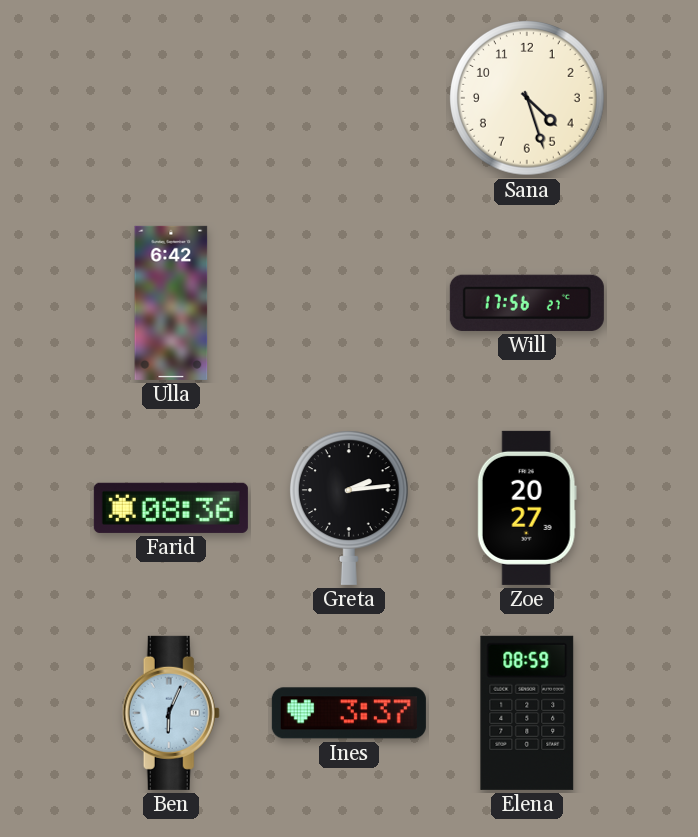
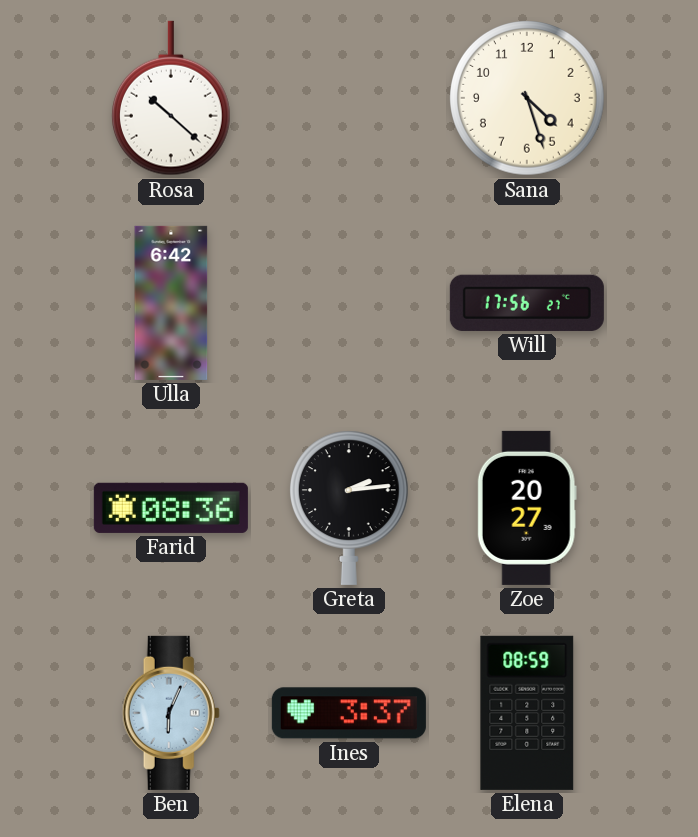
Rosa: none -> 10:22 (171, 98)
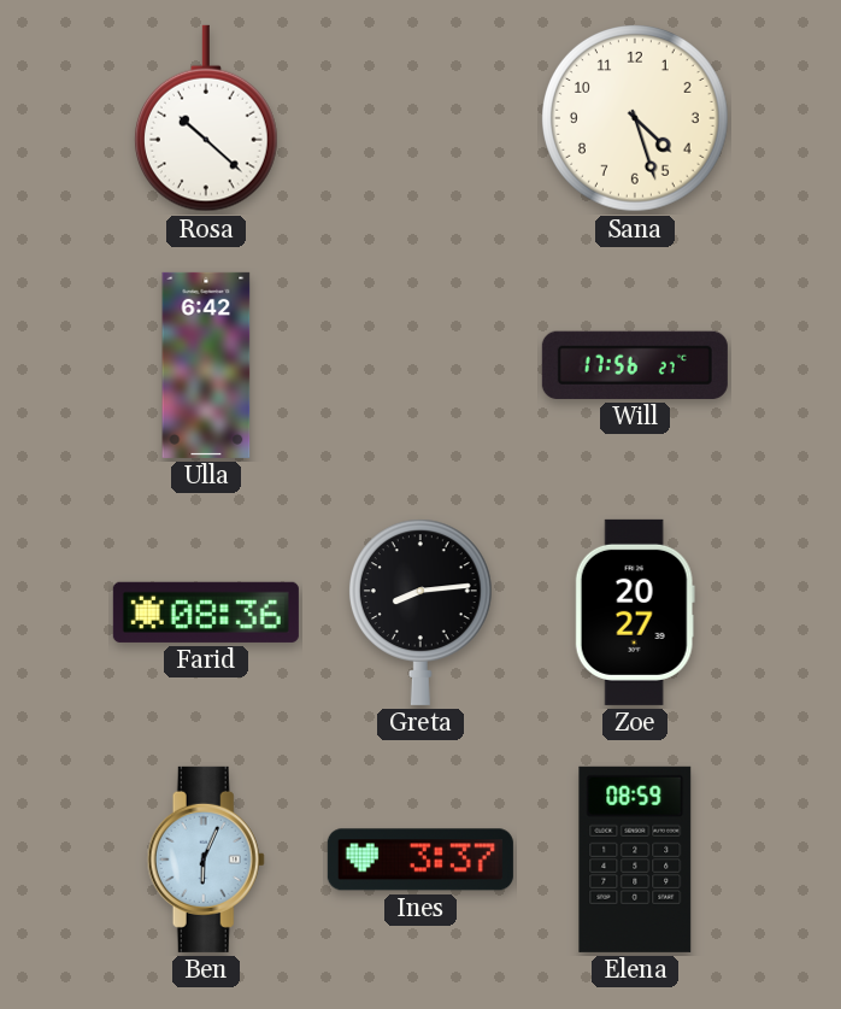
Greta: 2:14 -> 8:14 (420, 612)
